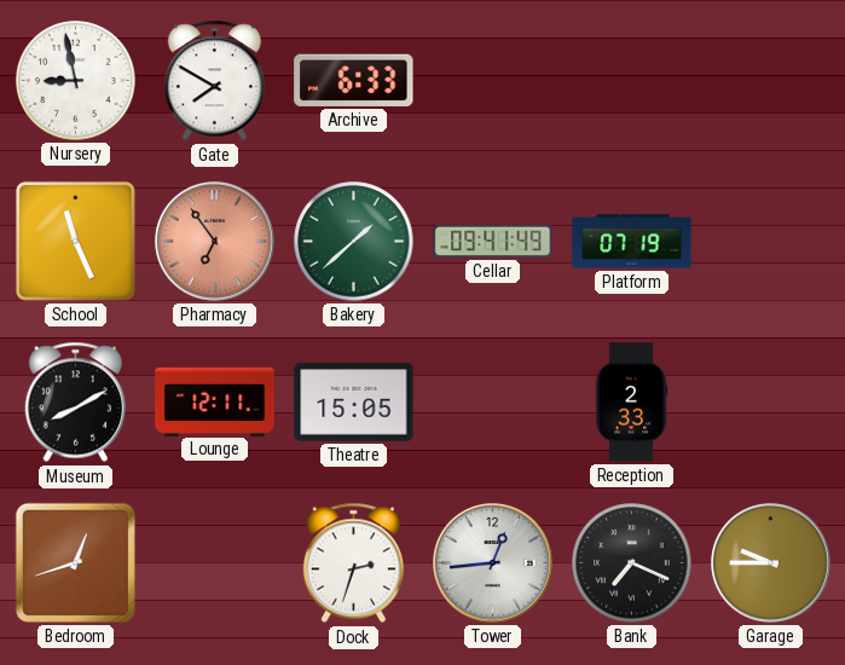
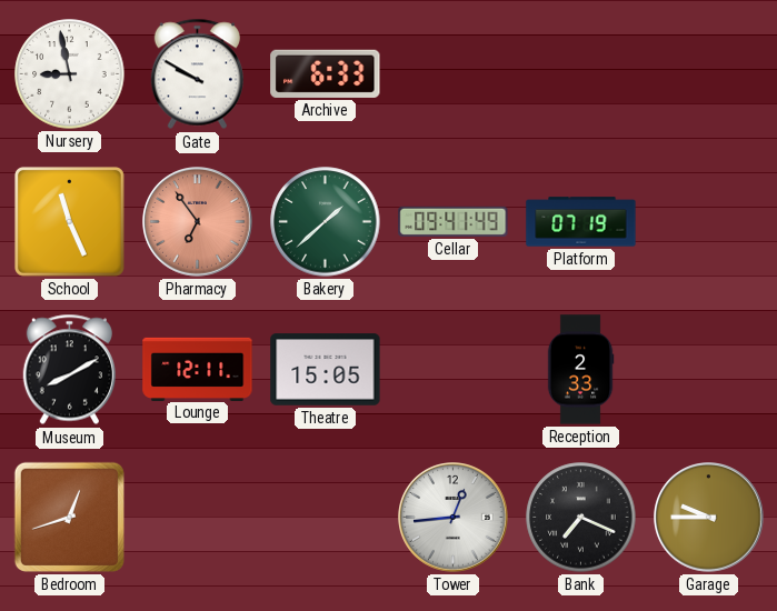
Gate: 7:50 -> 9:50 (197, 74)
Dock: 2:33 -> none (353, 563)
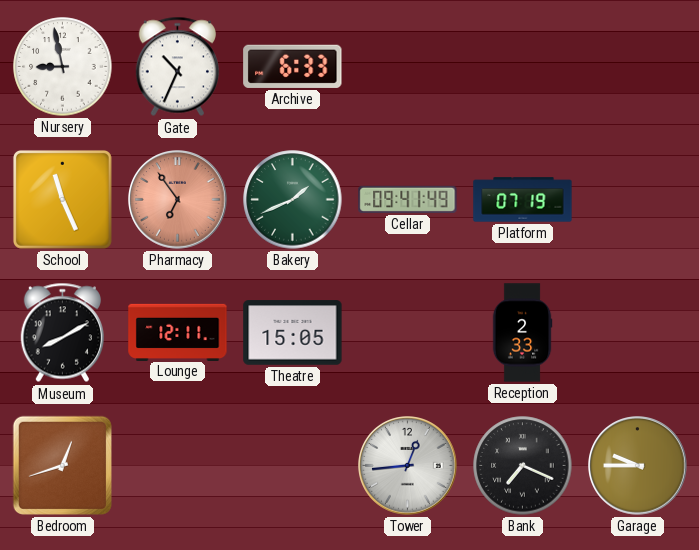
Gate: 9:50 -> 10:34 (177, 67)
Bakery: 1:38 -> 1:41 (293, 200)
